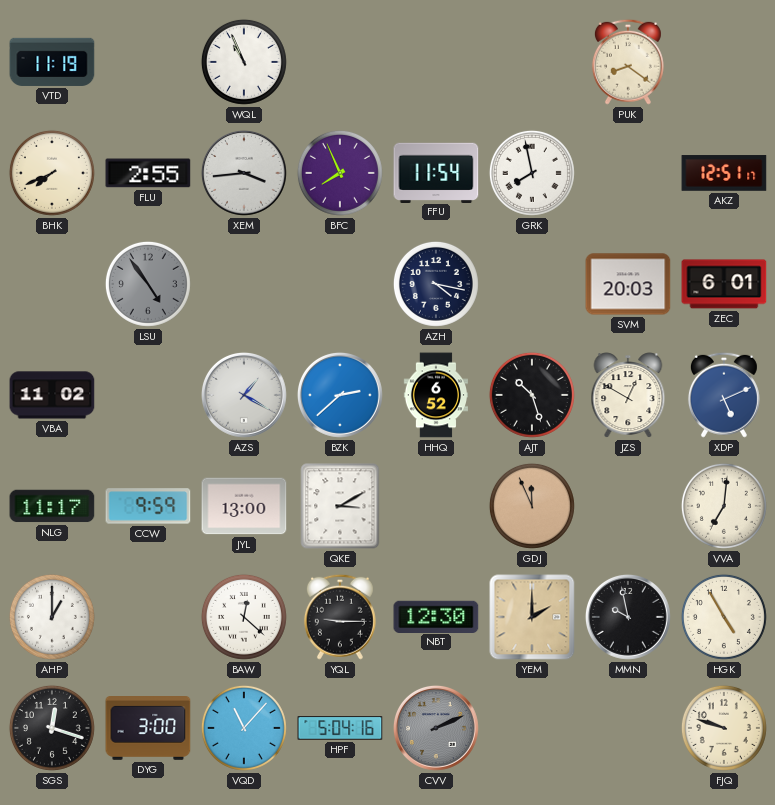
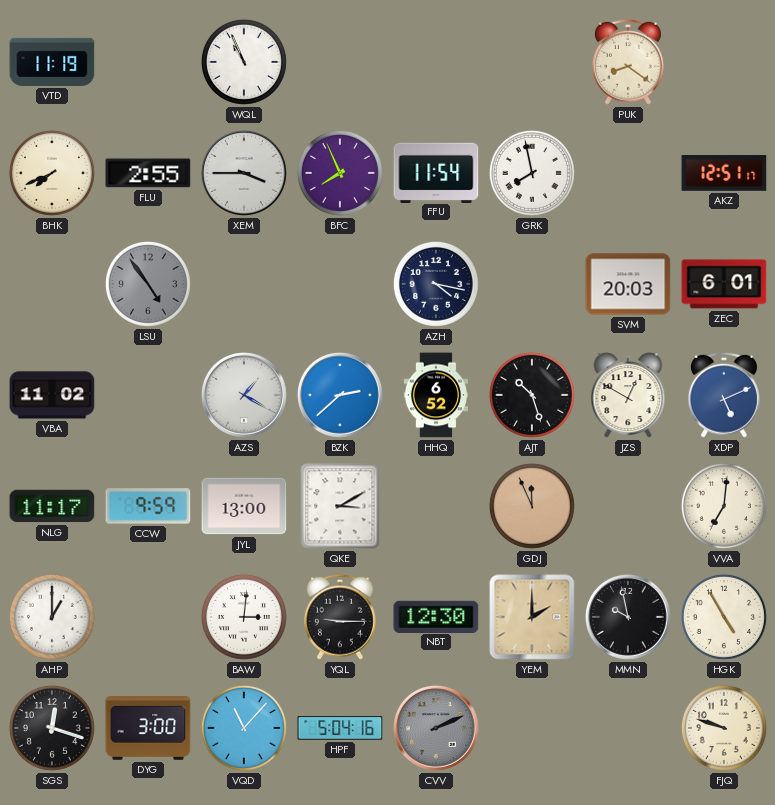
XEM: 3:44 -> 3:45 (244, 173)
BAW: 12:22 -> 3:01 (244, 617)
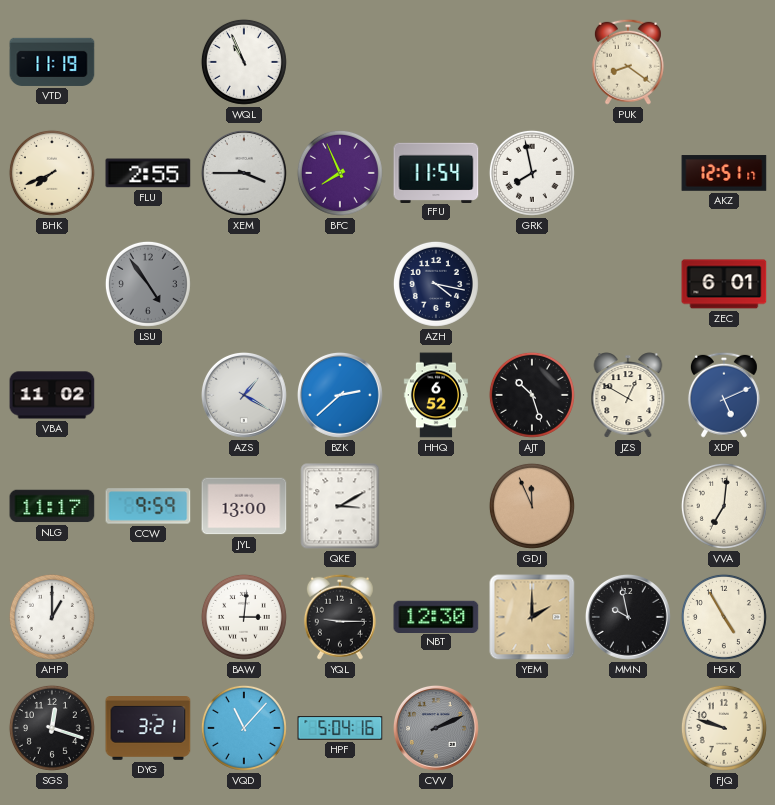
SVM: 20:03 -> none (628, 284)
DYG: 3:00 -> 3:21 (148, 729)
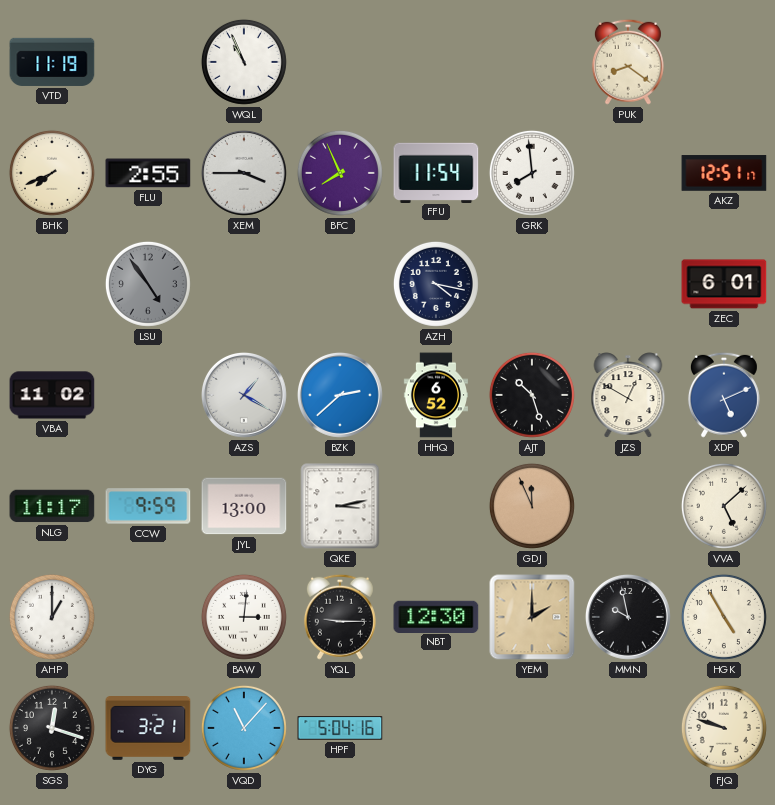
GRK: 7:58 -> 7:59 (532, 173)
QKE: 3:10 -> 3:13 (340, 506)
VVA: 7:01 -> 5:08 (724, 506)
CVV: 2:11 -> none (436, 728)
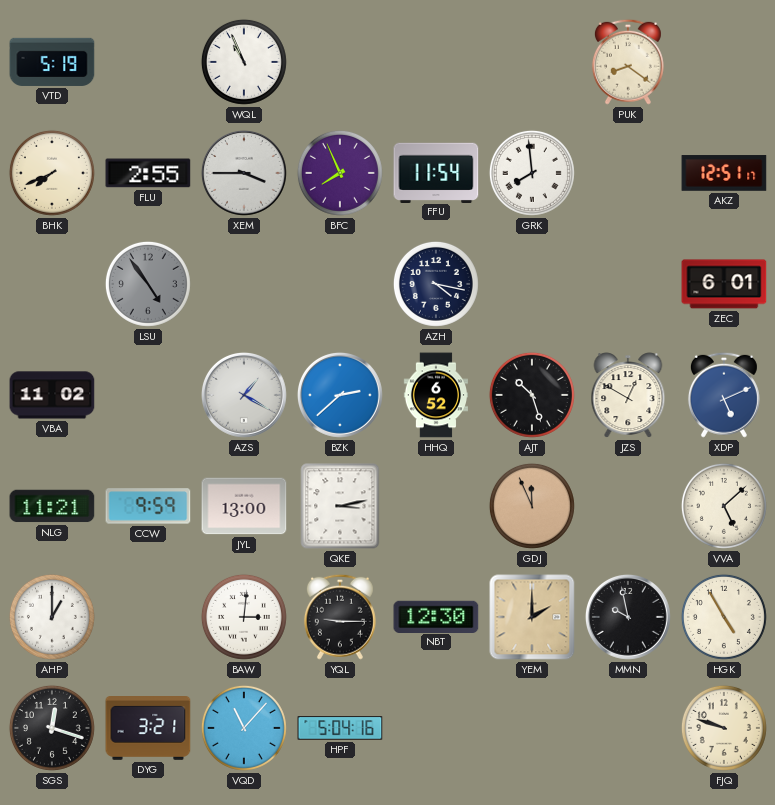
VTD: 11:19 -> 5:19 (52, 62)
NLG: 11:17 -> 11:21 (52, 506)
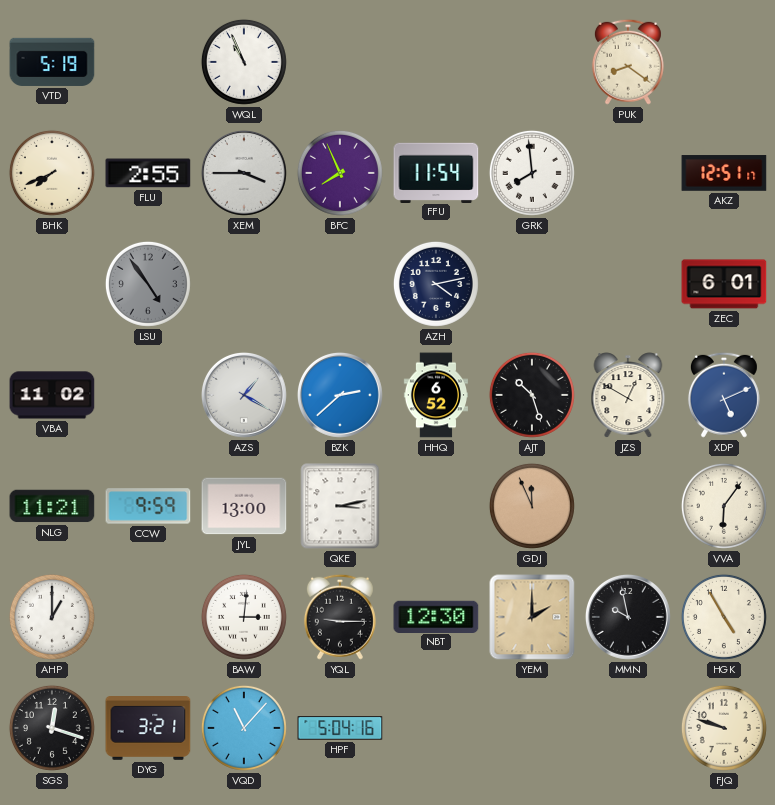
AZH: 4:17 -> 4:13 (436, 284)
VVA: 5:08 -> 6:06 (724, 506)
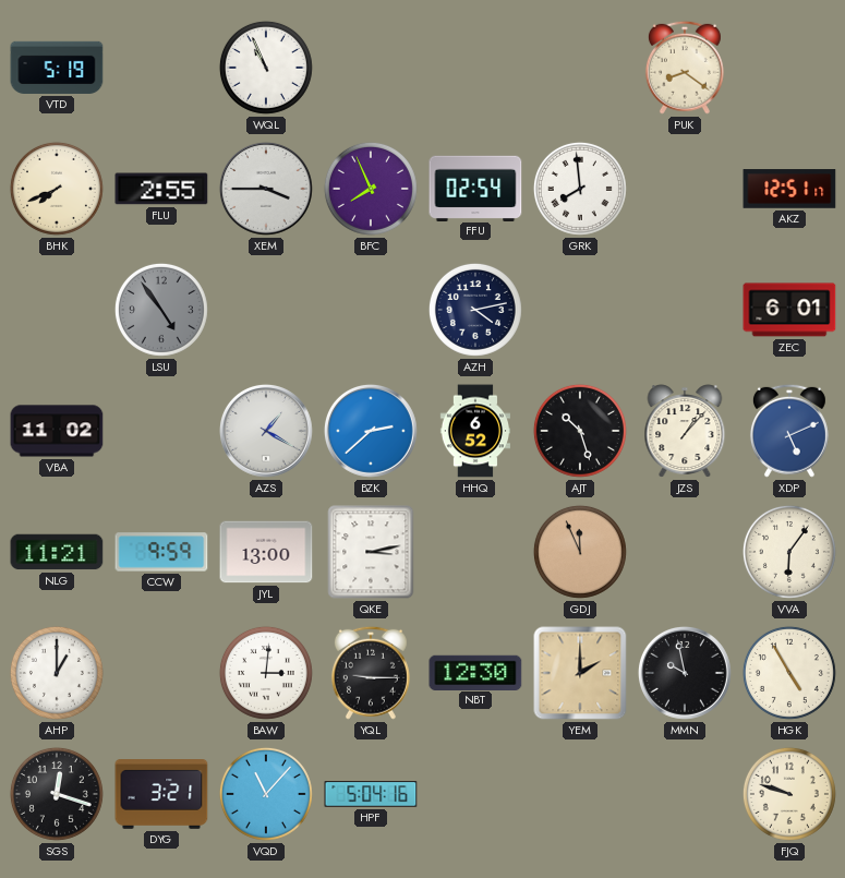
FFU: 11:54 -> 02:54 (475, 188)
JZS: 12:50 -> 1:07 (685, 431)
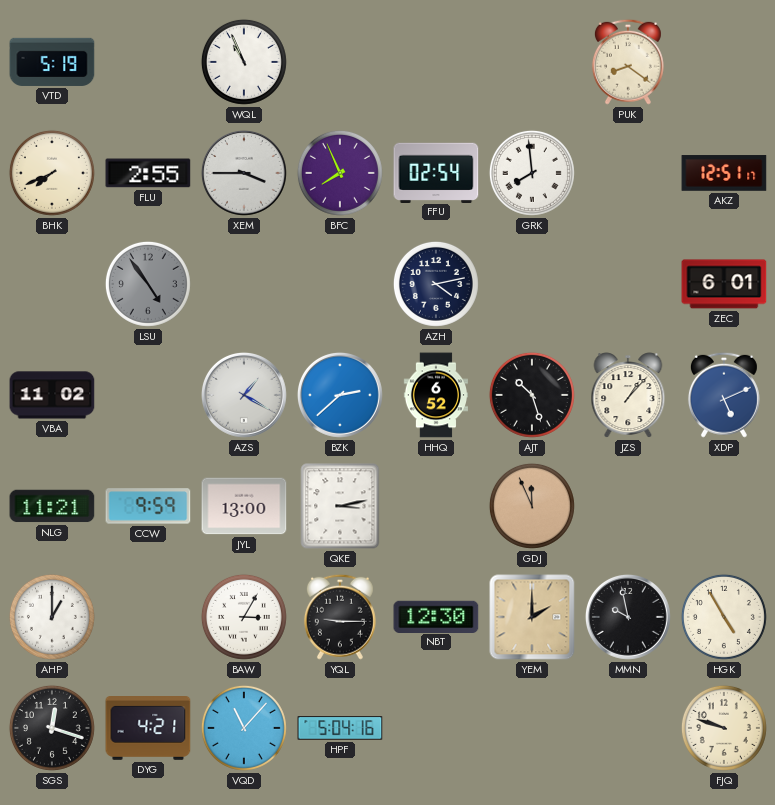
VVA: 6:06 -> none (789, 552)
BAW: 3:01 -> 3:05 (244, 617)
DYG: 3:21 -> 4:21 (148, 729)
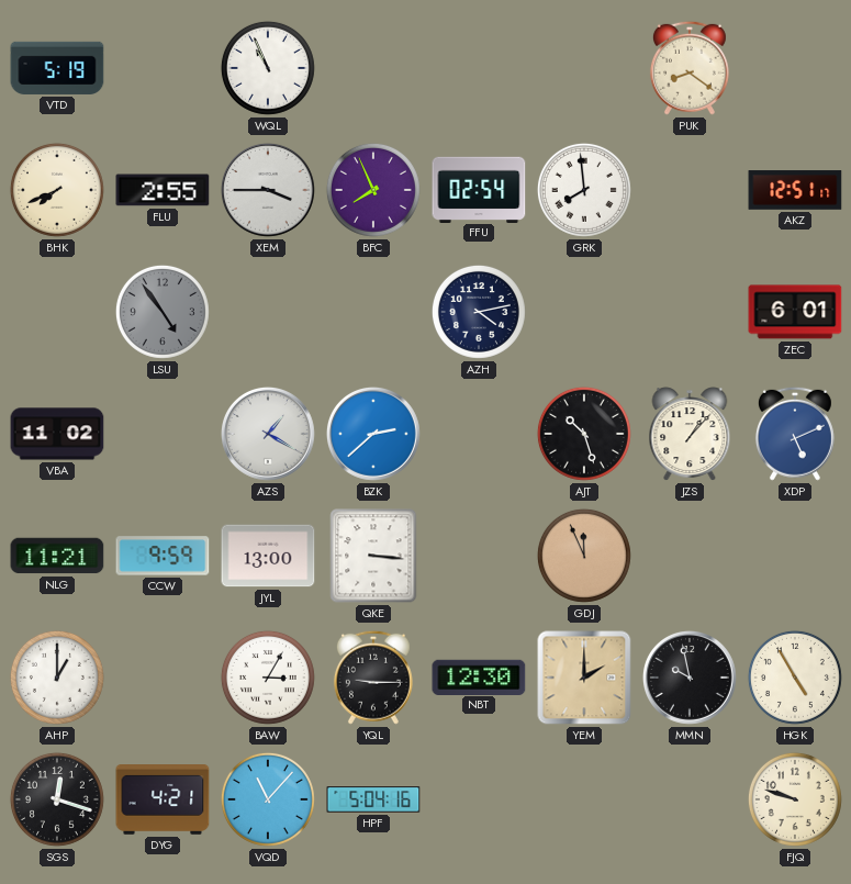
HHQ: 6:52 -> none (435, 395)
QKE: 3:13 -> 3:16 (373, 556)
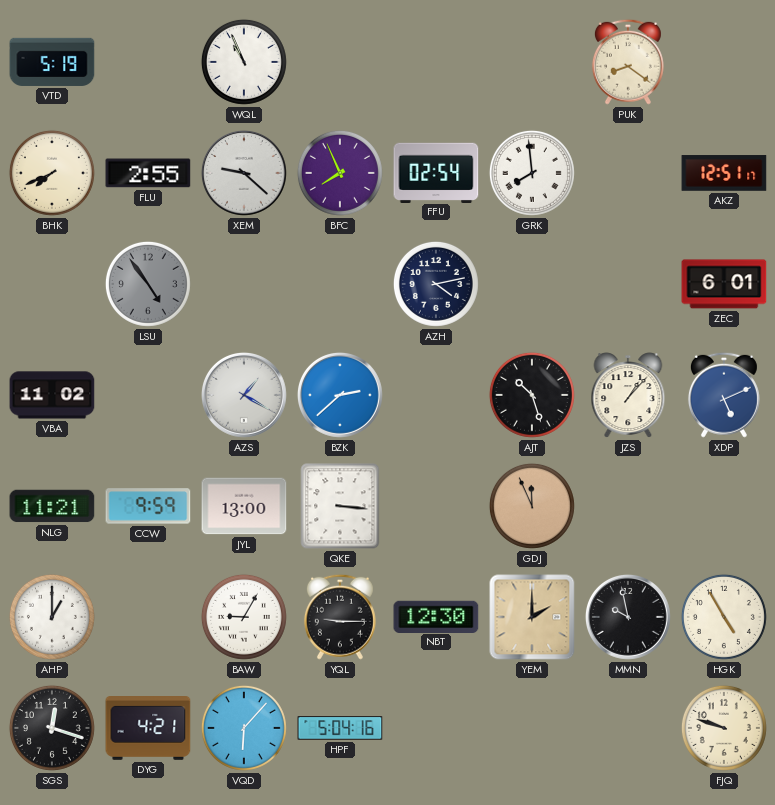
XEM: 3:45 -> 9:22 (244, 173)
BAW: 3:05 -> 9:05 (244, 617)
VQD: 11:07 -> 6:07 (244, 728)
